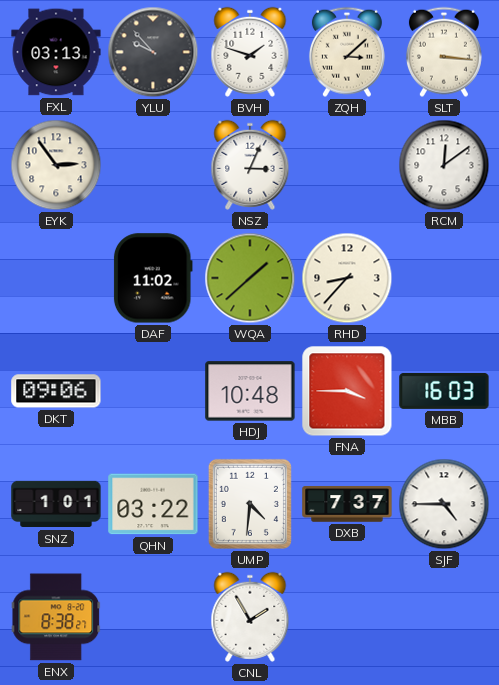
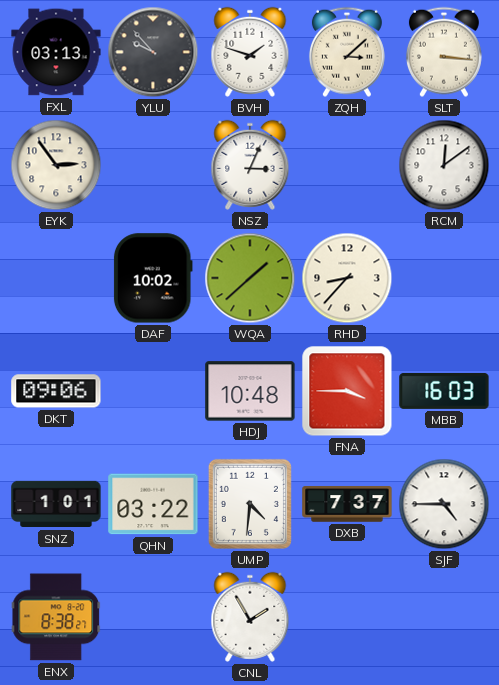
DAF: 11:02 -> 10:02 (153, 278)
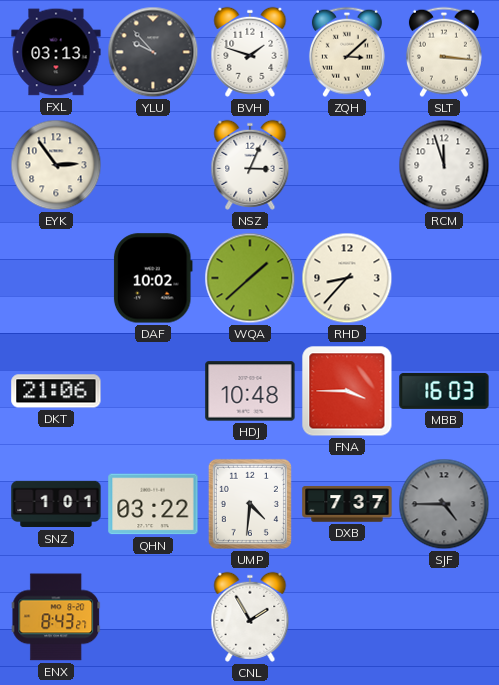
RCM: 12:09 -> 11:57 (444, 165)
DKT: 09:06 -> 21:06 (56, 391)
SJF dial: white -> grey (444, 504)
ENX: 8:38 -> 8:43 (56, 617)
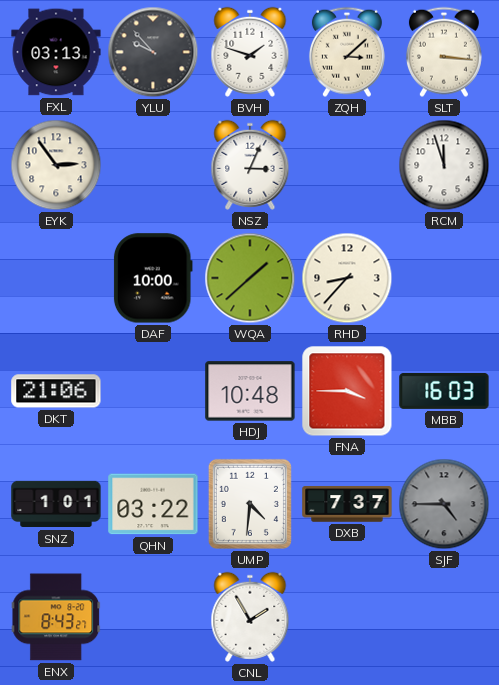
DAF: 10:02 -> 10:00 (153, 278)
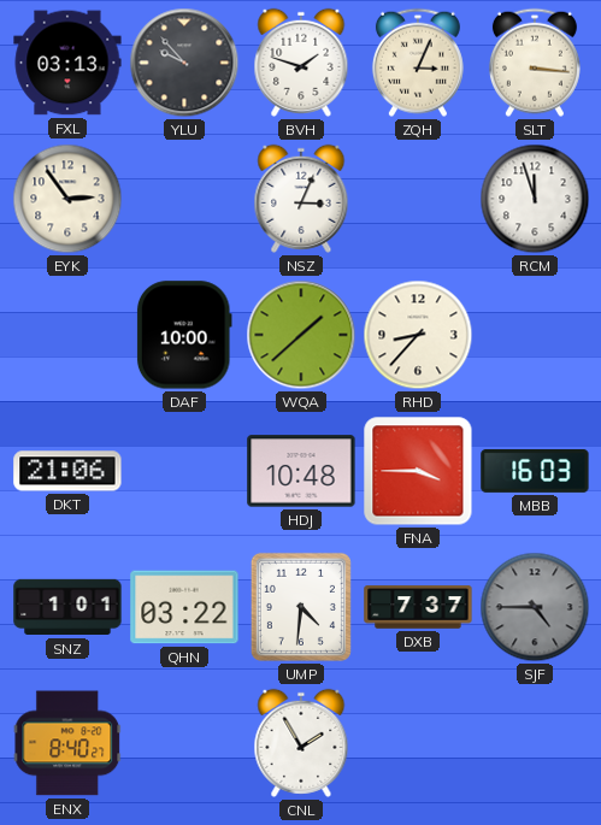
ZQH: 3:08 -> 3:04 (418, 63)
ENX: 8:43 -> 8:40 (67, 743)
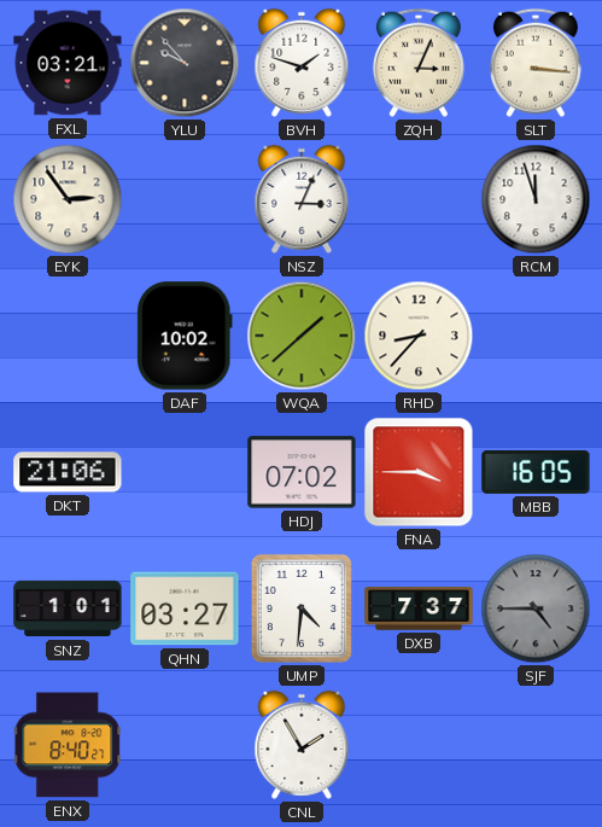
FXL: 03:13 -> 03:21 (68, 63)
DAF: 10:00 -> 10:02 (185, 336)
HDJ: 10:48 -> 07:02 (302, 472)
MBB: 16:03 -> 16:05 (536, 472)
QHN: 03:22 -> 03:27 (185, 608)
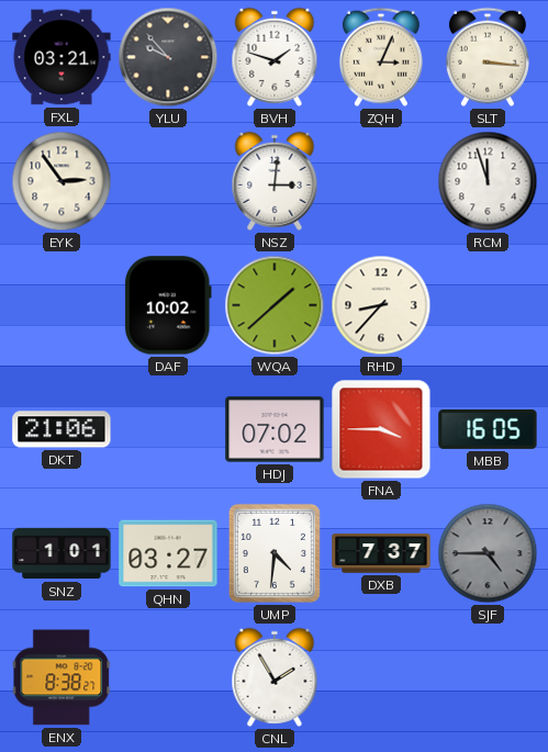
NSZ: 3:04 -> 3:01 (275, 181)
ENX: 8:40 -> 8:38 (61, 677)
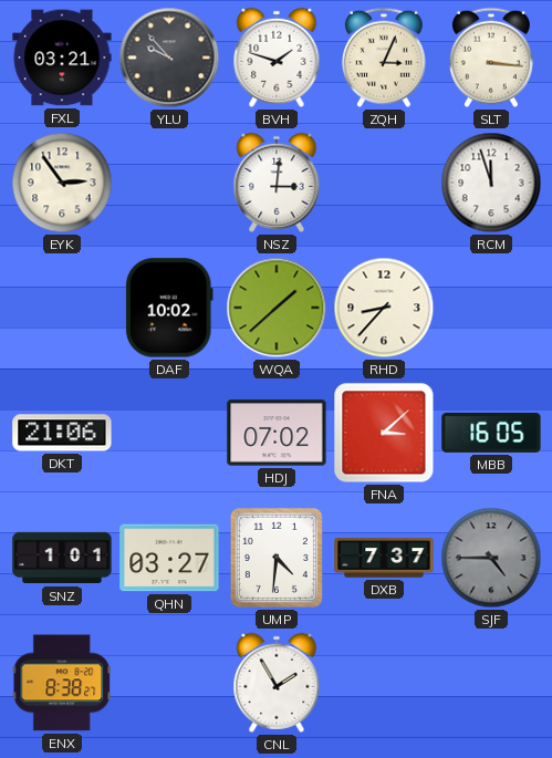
FNA: 3:45 -> 3:08 (384, 433)
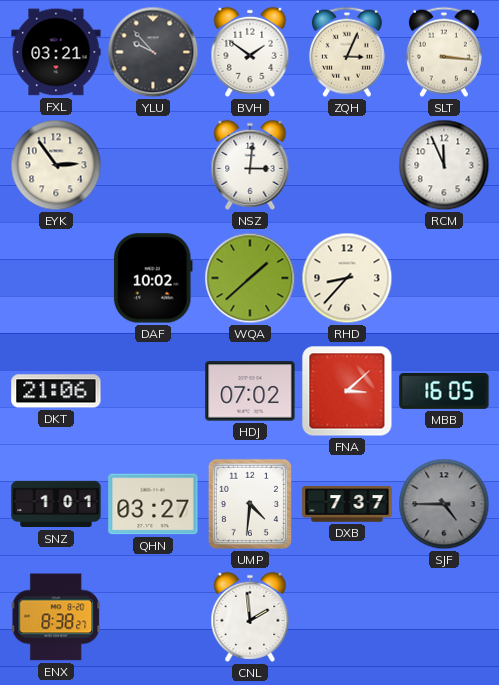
BVH: 1:48 -> 1:51 (250, 52)
RCM: 11:57 -> 11:56 (444, 165)
CNL: 1:55 -> 1:59 (250, 617)
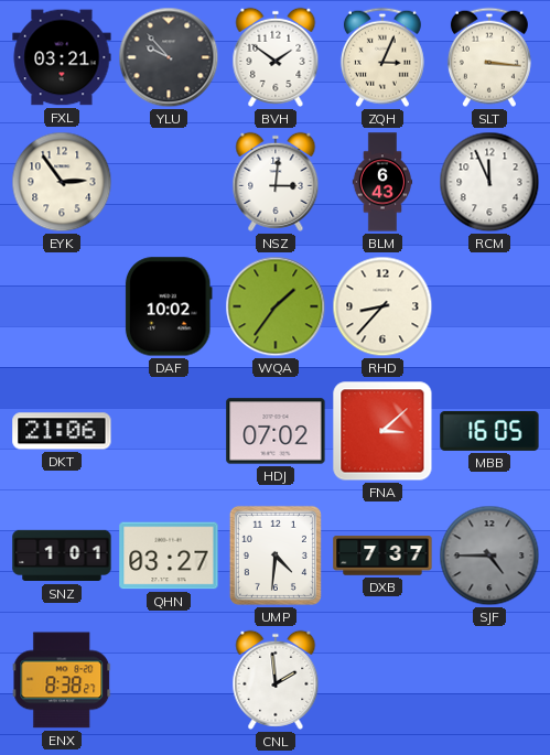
BLM: none -> 6:43 (382, 182)
WQA: 1:38 -> 1:36 (276, 306)
